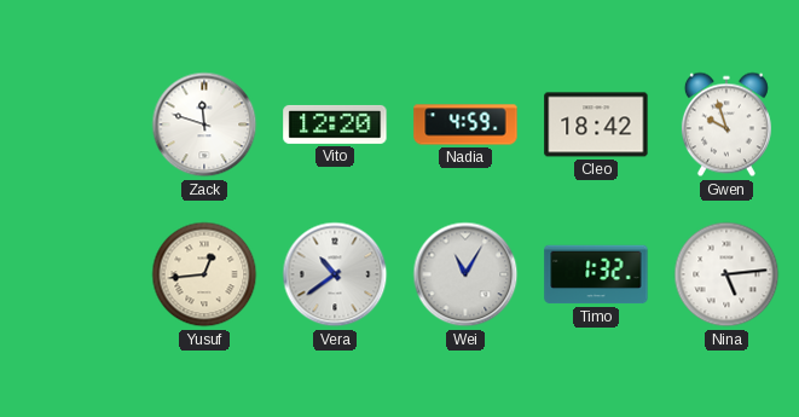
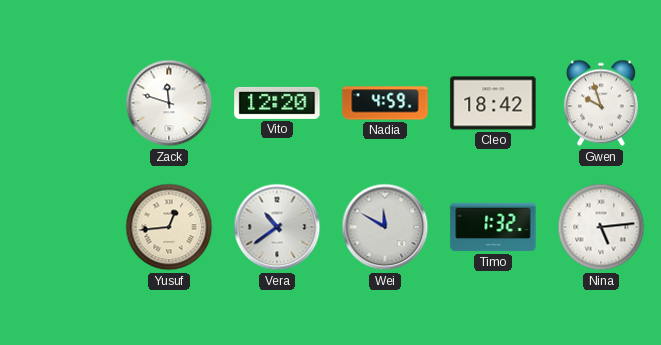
Wei: 11:05 -> 11:50 (385, 227)
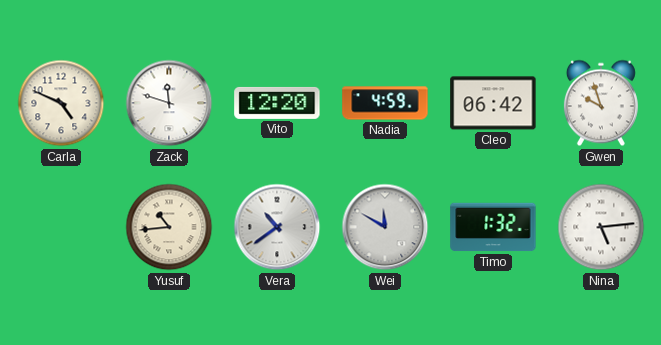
Carla: none -> 4:49 (61, 103)
Cleo: 18:42 -> 06:42 (493, 103)
Yusuf: 12:44 -> 10:44 (169, 227)
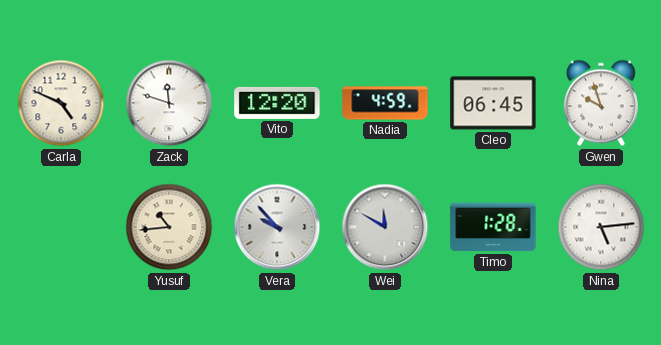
Cleo: 06:42 -> 06:45 (493, 103)
Vera: 10:39 -> 9:53 (277, 227)
Timo: 1:32 -> 1:28 (493, 227)
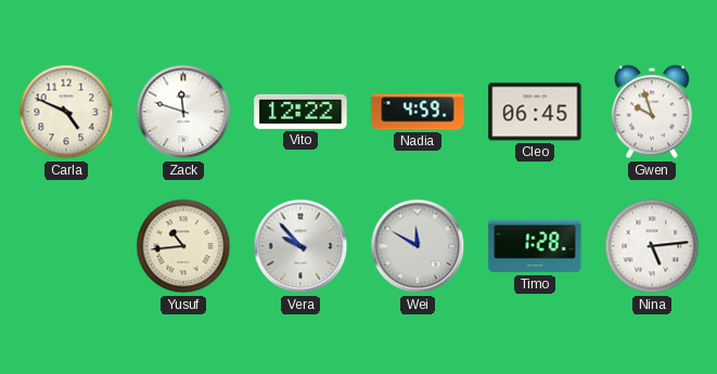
Vito: 12:20 -> 12:22 (300, 112)
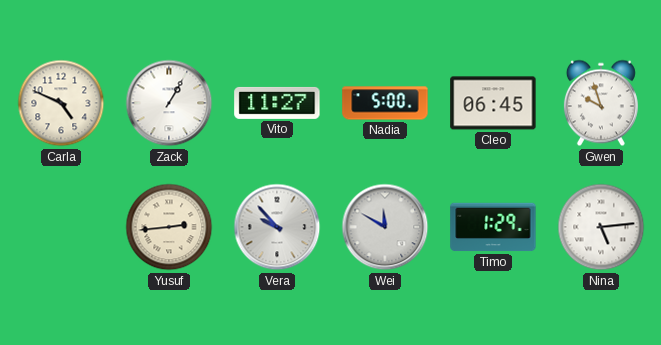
Zack: 11:48 -> 1:05 (169, 103)
Vito: 12:22 -> 11:27 (277, 103)
Nadia: 4:59 -> 5:00 (385, 103)
Yusuf: 10:44 -> 2:44 (169, 227)
Timo: 1:28 -> 1:29 (493, 227)
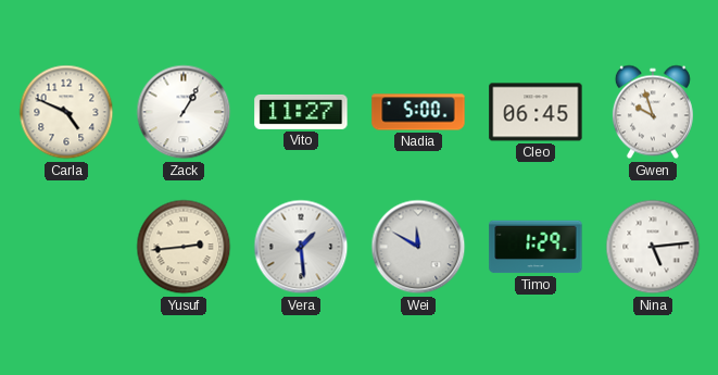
Vera: 9:53 -> 1:29 (301, 247)
